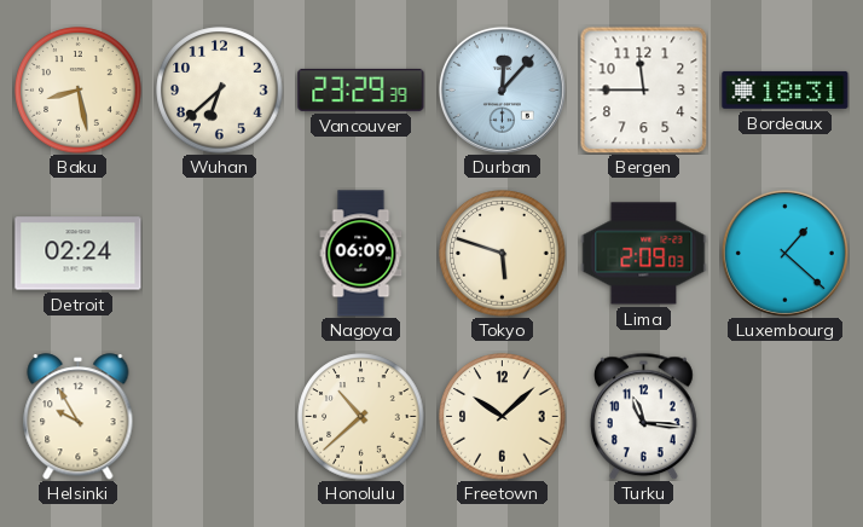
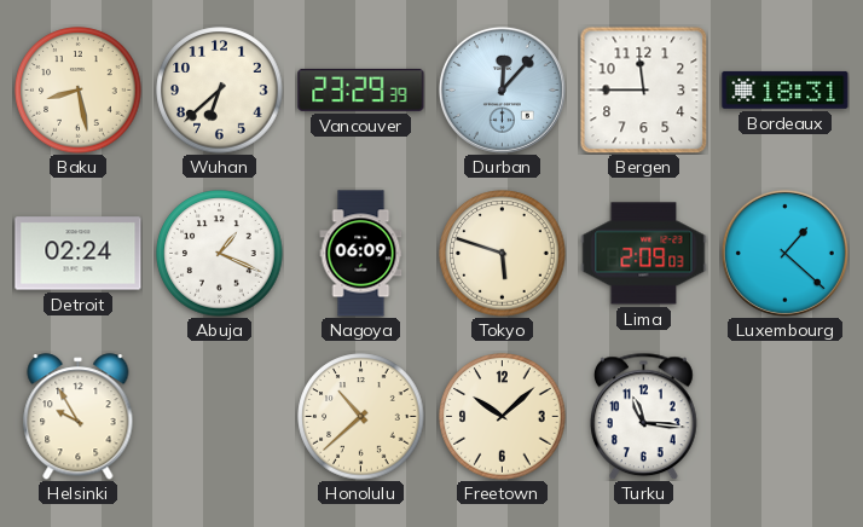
Abuja: none -> 1:19 (220, 254)
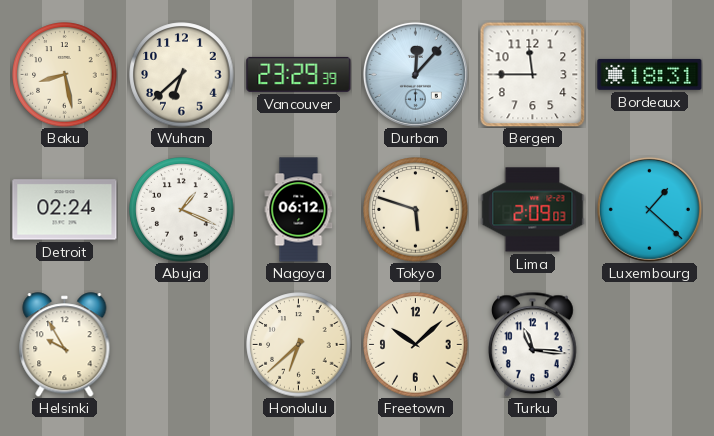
Nagoya: 06:09 -> 06:12 (299, 210)
Honolulu: 10:38 -> 6:38 (299, 345)
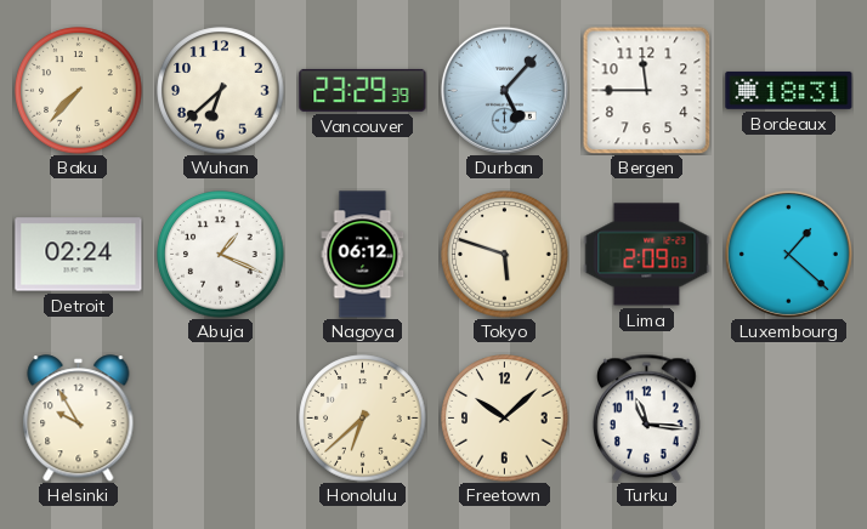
Baku: 8:28 -> 7:37 (79, 91)
Durban: 12:07 -> 5:07 (504, 90)
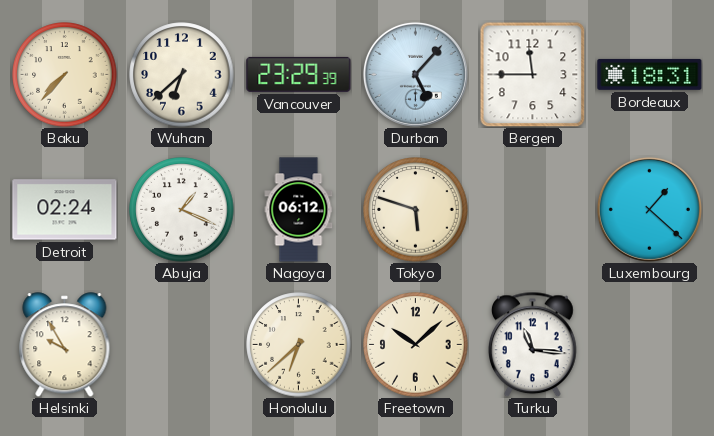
Lima: 2:09 -> none (647, 255)
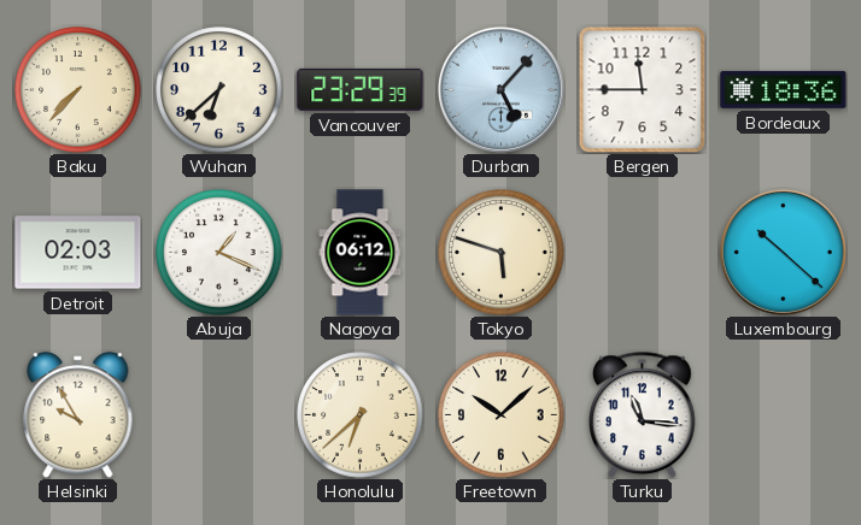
Bordeaux: 18:31 -> 18:36 (784, 89)
Detroit: 02:24 -> 02:03 (78, 253)
Luxembourg: 1:22 -> 10:22 (783, 252)
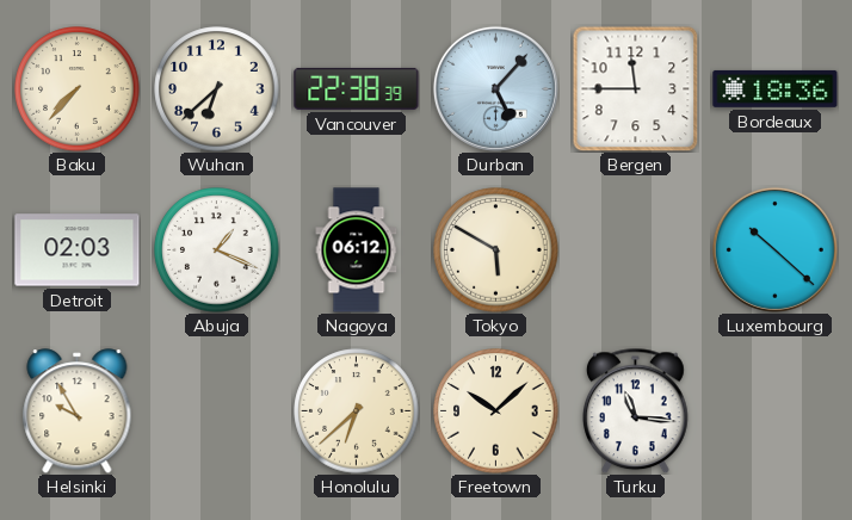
Vancouver: 23:29 -> 22:38 (357, 88)
Tokyo: 5:48 -> 5:50 (496, 250)
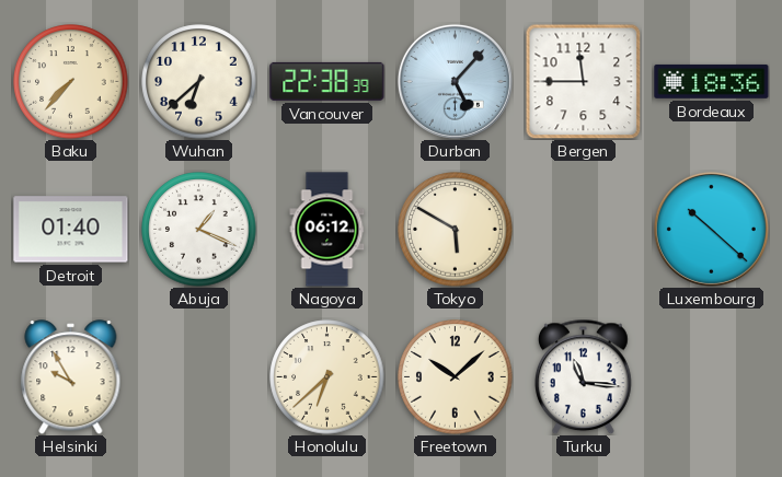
Detroit: 02:03 -> 01:40 (71, 230)
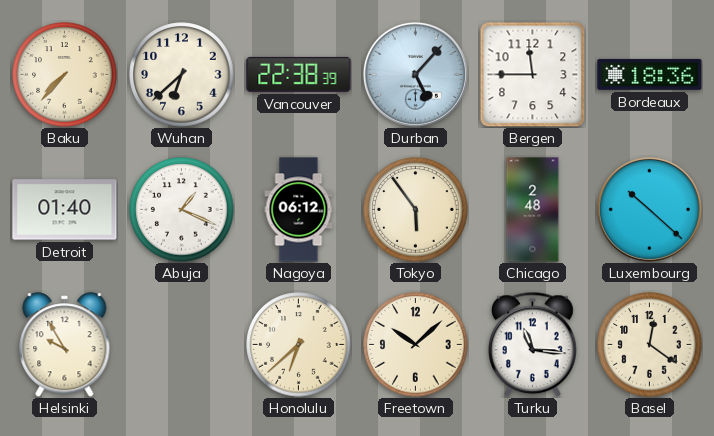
Tokyo: 5:50 -> 5:54 (416, 210)
Chicago: none -> 2:48 (533, 210)
Basel: none -> 12:21 (650, 345)
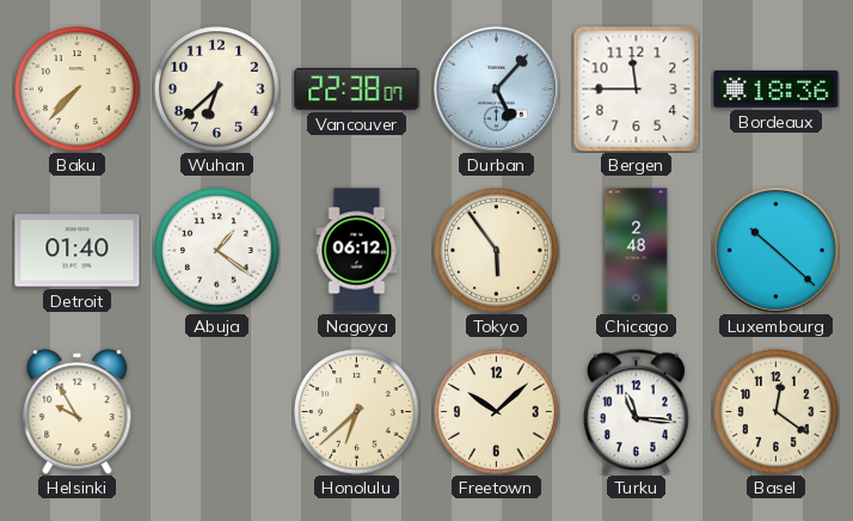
Vancouver: 22:38:39 -> 22:38:07 (357, 88)
Abuja: 1:19 -> 1:21 (217, 251)
